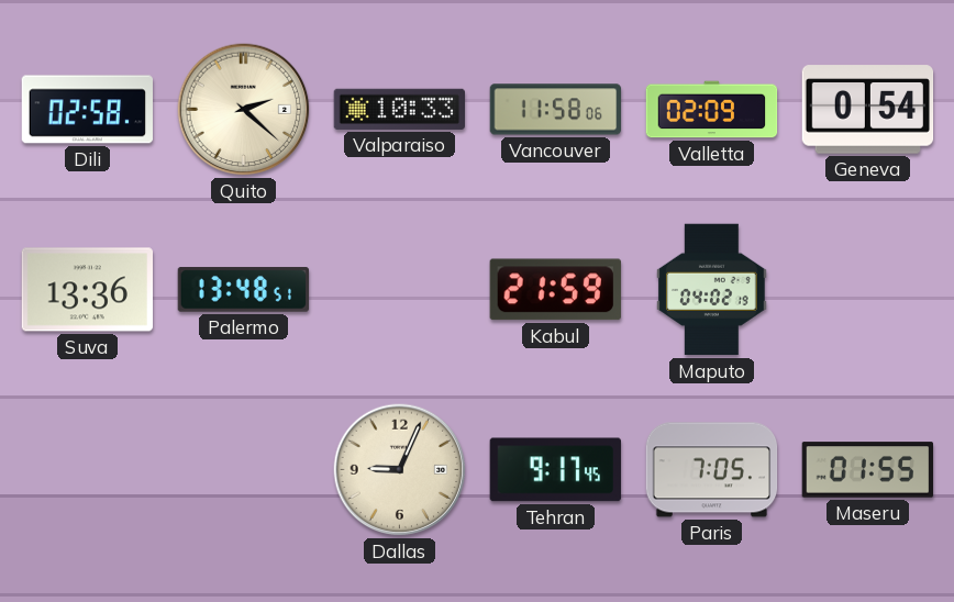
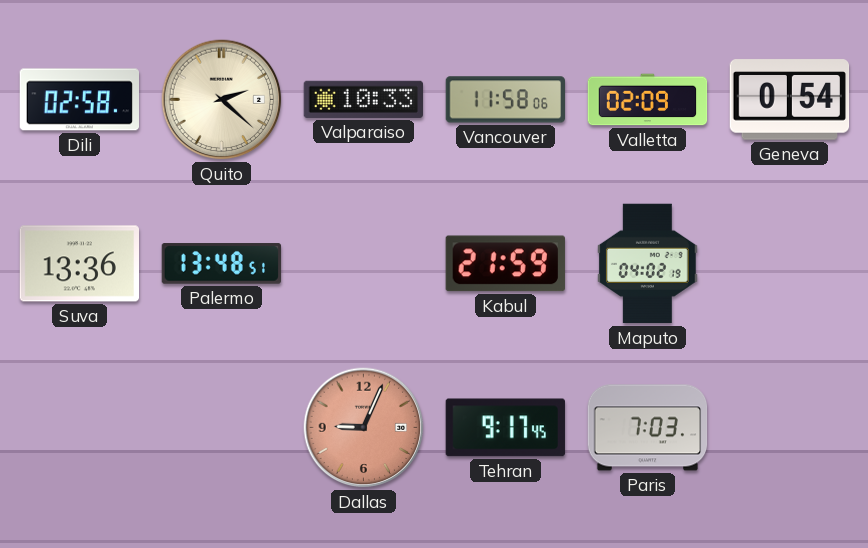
Dallas dial: cream -> salmon (364, 428)
Paris: 7:05 -> 7:03 (648, 428)
Maseru: 01:55 -> none (868, 470)
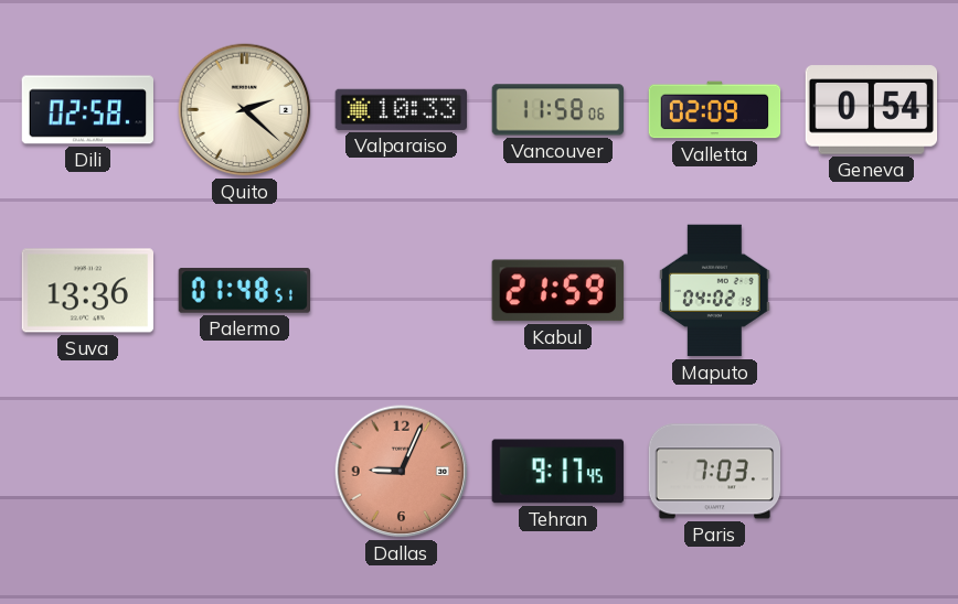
Palermo: 13:48 -> 01:48 (245, 291)
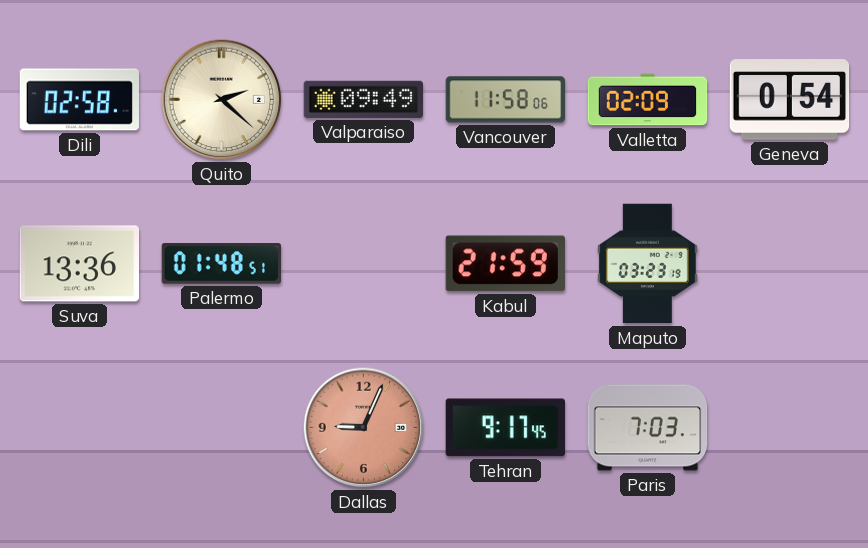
Valparaiso: 10:33 -> 09:49 (363, 99)
Maputo: 04:02 -> 03:23 (648, 264)
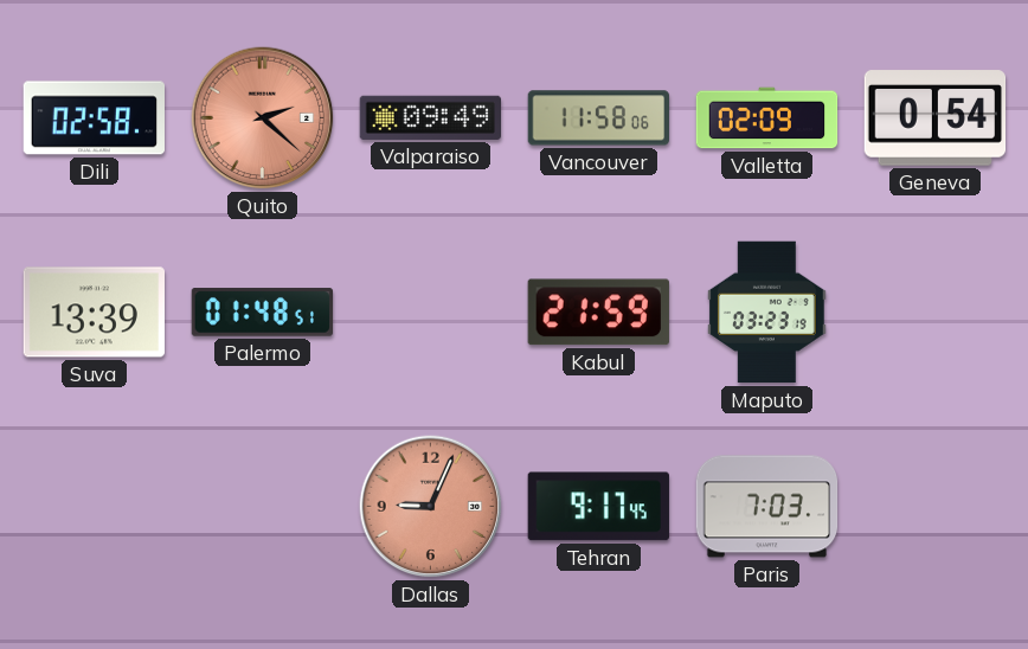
Quito dial: cream -> salmon (263, 118)
Suva: 13:36 -> 13:39 (94, 313)
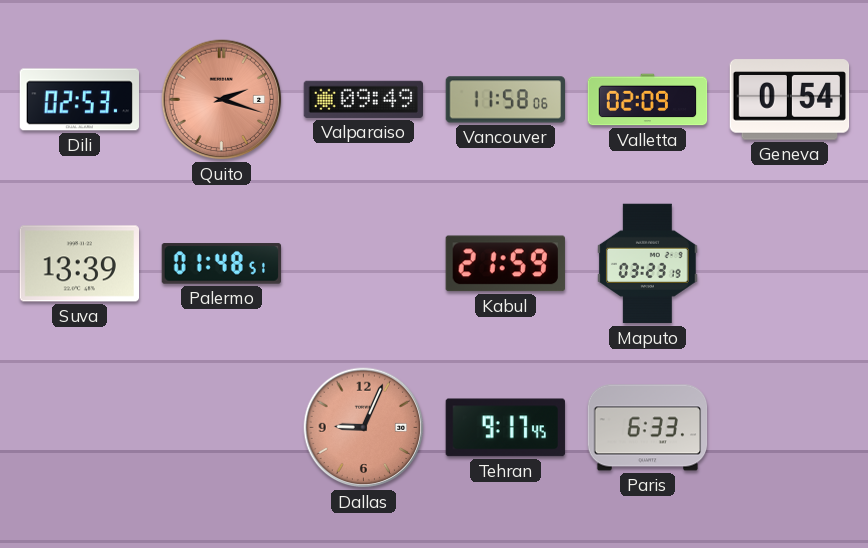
Dili: 02:58 -> 02:53 (79, 100)
Quito: 2:22 -> 2:18 (222, 100)
Paris: 7:03 -> 6:33 (648, 428)
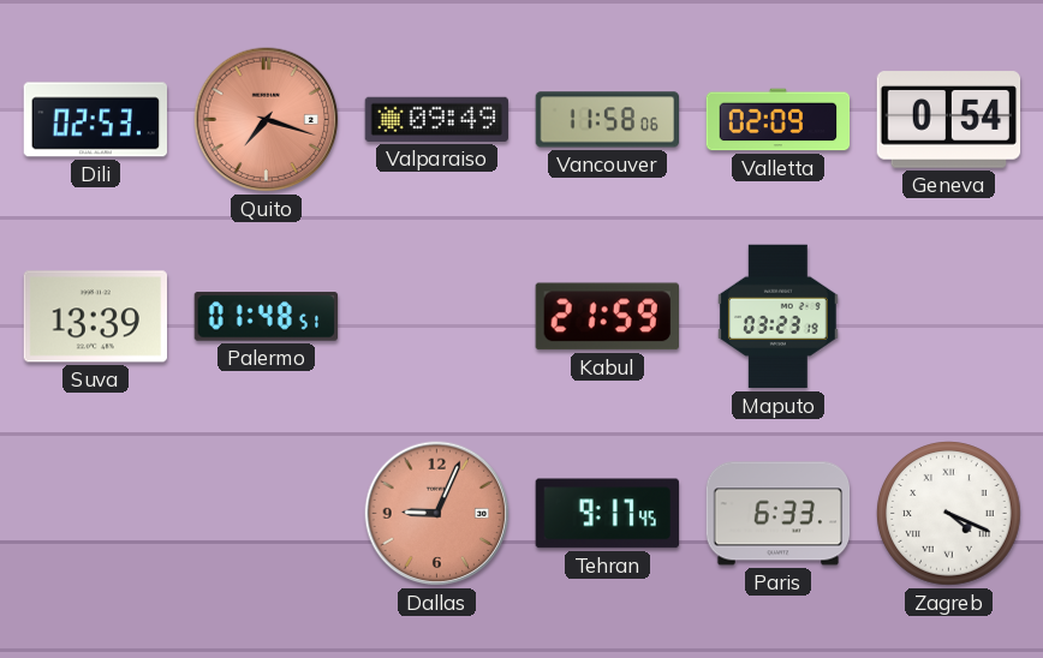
Quito: 2:18 -> 7:18 (267, 120)
Zagreb: none -> 4:19 (949, 514)
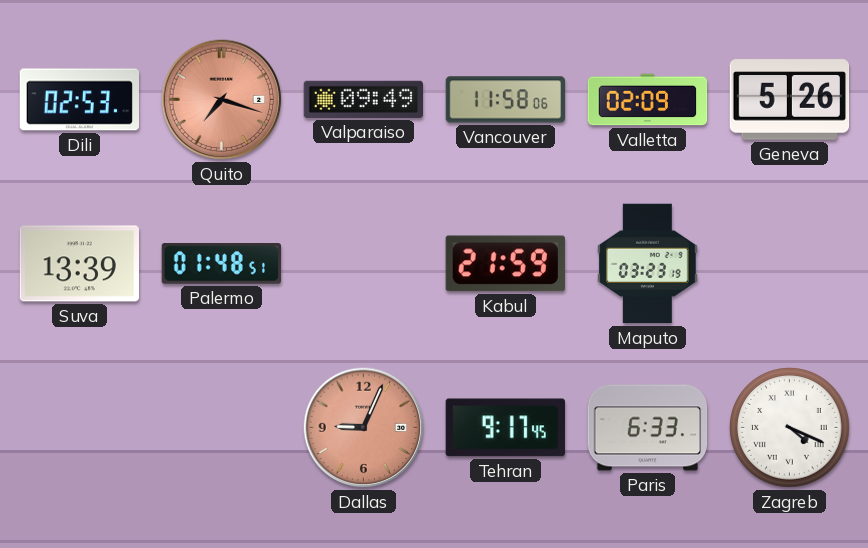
Geneva: 0:54 -> 5:26 (790, 100)
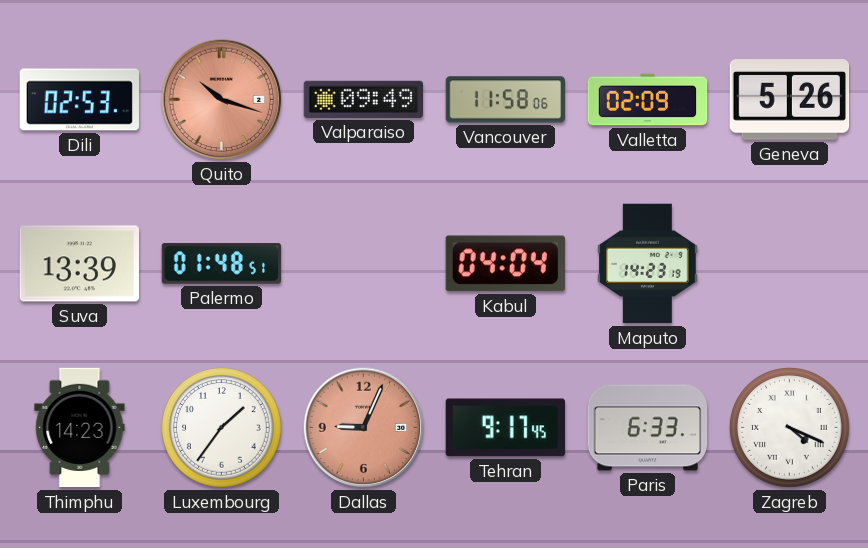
Quito: 7:18 -> 10:18 (222, 100)
Kabul: 21:59 -> 04:04 (505, 264)
Maputo: 03:23 -> 14:23 (648, 264)
Thimphu: none -> 14:23 (80, 428)
Luxembourg: none -> 1:36 (222, 428)
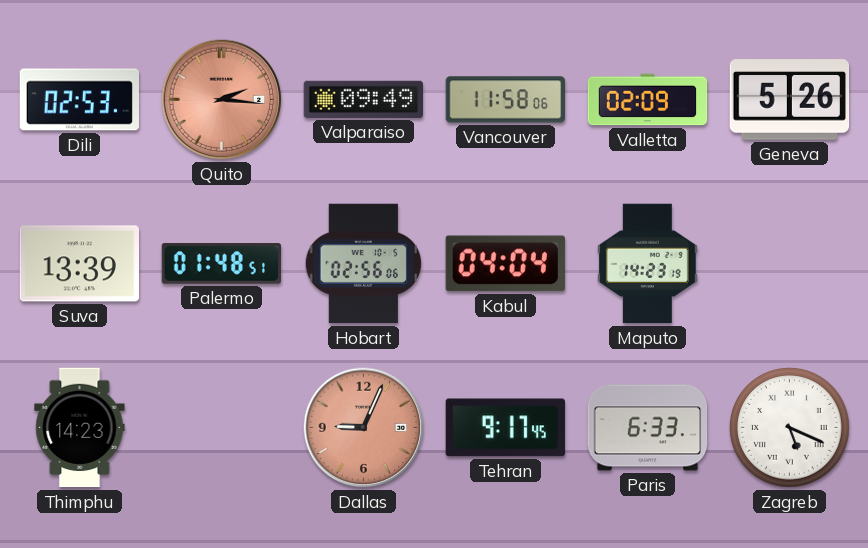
Quito: 10:18 -> 2:16 (222, 100)
Hobart: none -> 02:56 (364, 264)
Luxembourg: 1:36 -> none (222, 428)
Zagreb: 4:19 -> 5:19 (790, 428)
